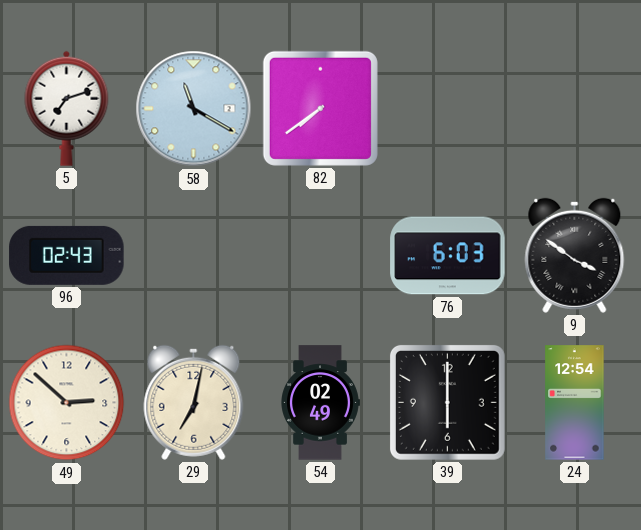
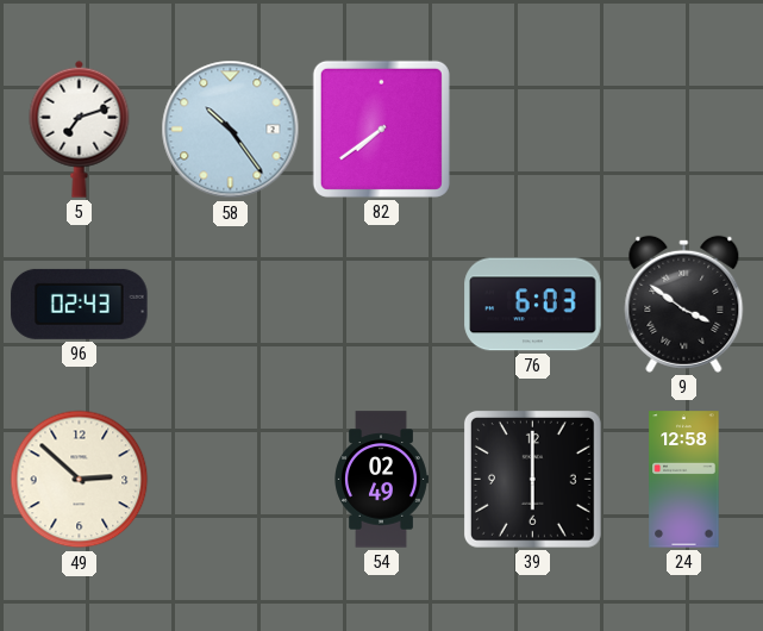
58: 11:20 -> 10:24 (231, 130)
29: 7:02 -> none (194, 402)
24: 12:54 -> 12:58 (684, 480)
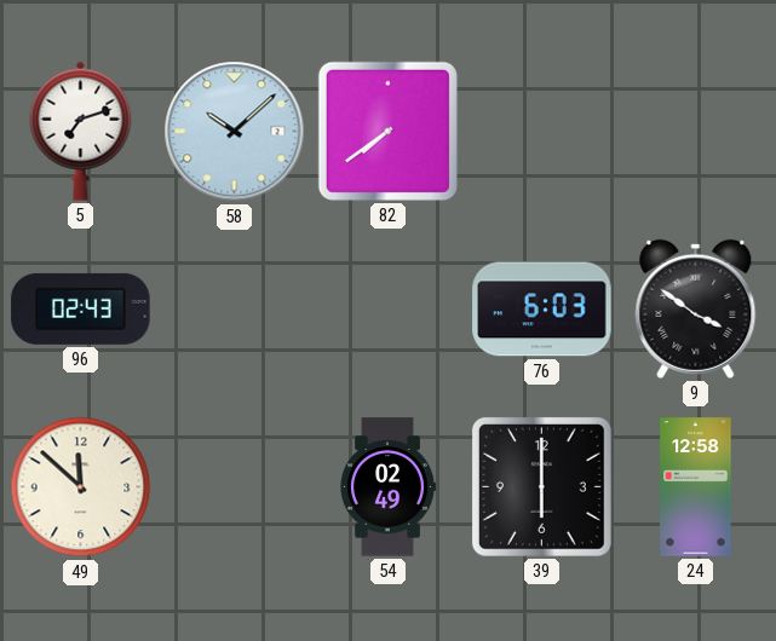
58: 10:24 -> 10:08 (235, 132)
49: 2:52 -> 11:52 (81, 487)
